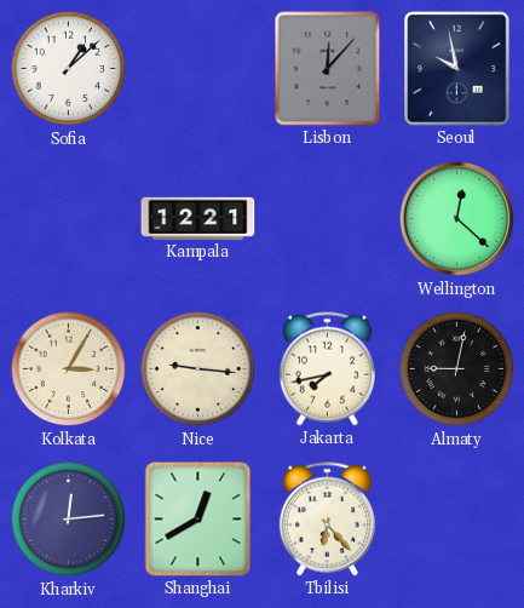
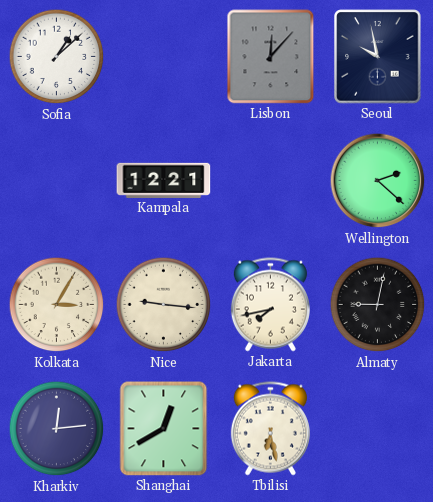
Wellington: 12:22 -> 2:22 (378, 181)
Tbilisi: 6:23 -> 6:28 (270, 429)
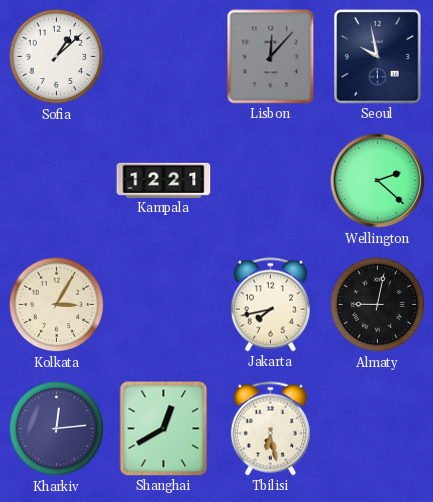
Nice: 9:16 -> none (164, 305)
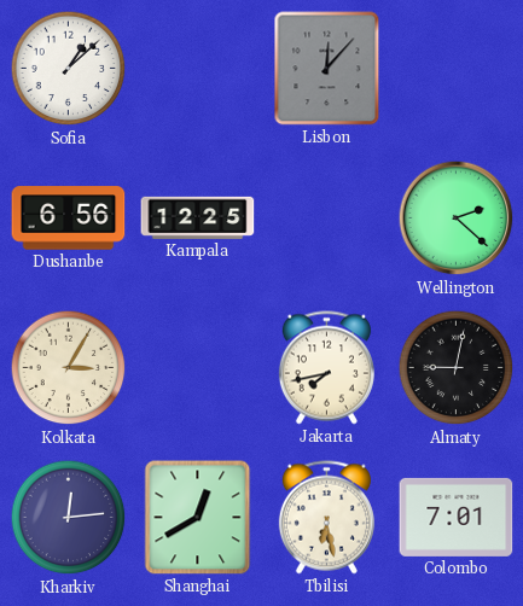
Seoul: 9:58 -> none (378, 57)
Dushanbe: none -> 6:56 (69, 218)
Kampala: 12:21 -> 12:25 (198, 217)
Colombo: none -> 7:01 (457, 517)
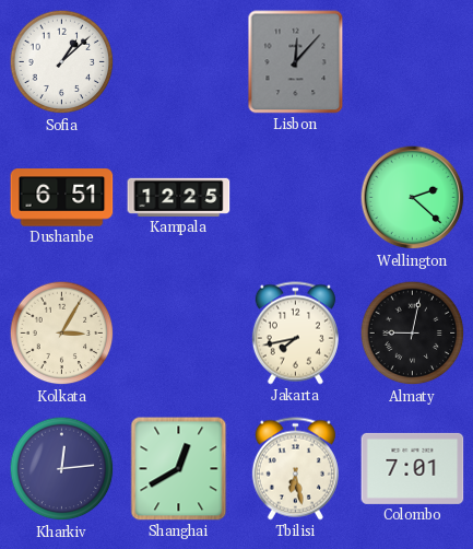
Dushanbe: 6:56 -> 6:51 (62, 198)
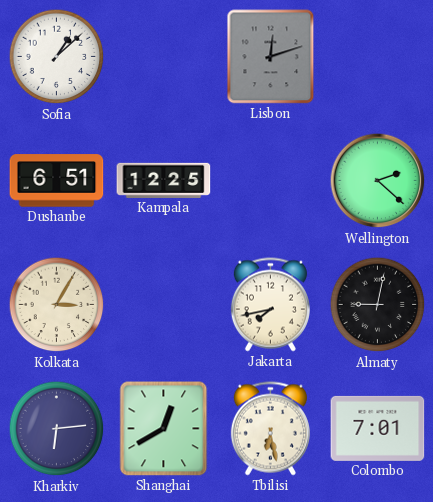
Lisbon: 12:07 -> 12:12 (271, 57)
Kharkiv: 12:14 -> 6:14 (57, 429)
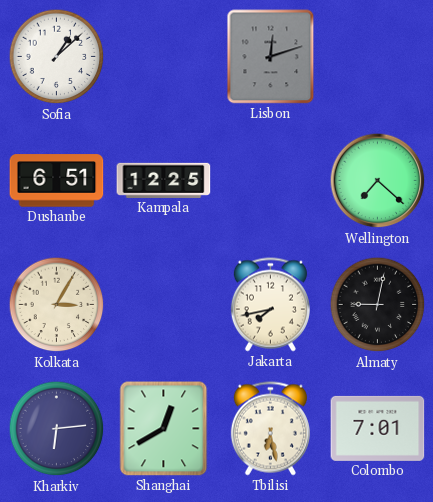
Wellington: 2:22 -> 7:22 (378, 181)
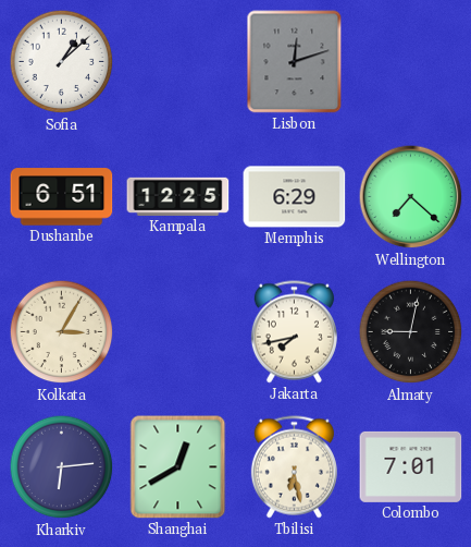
Memphis: none -> 6:29 (295, 197)
